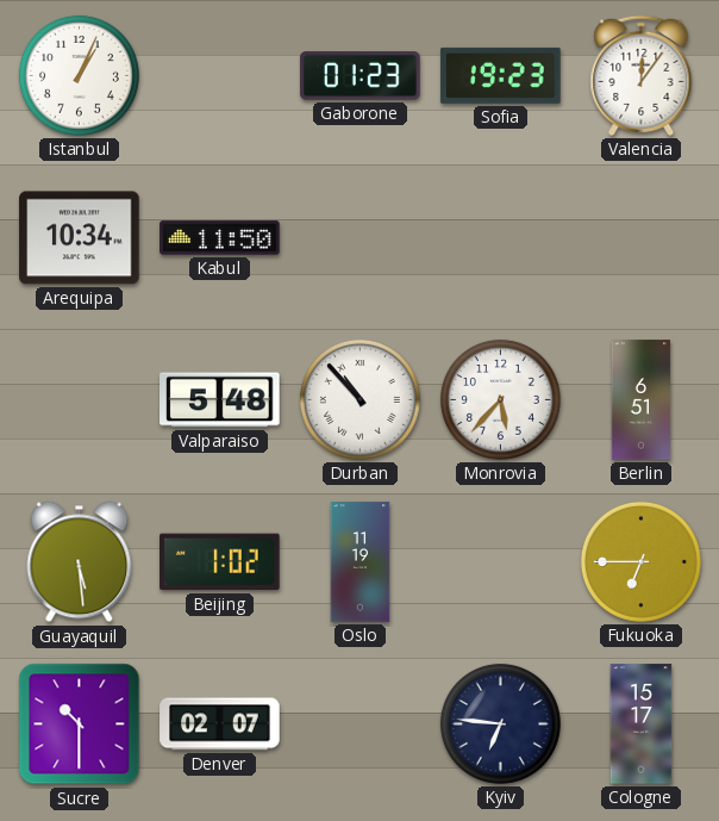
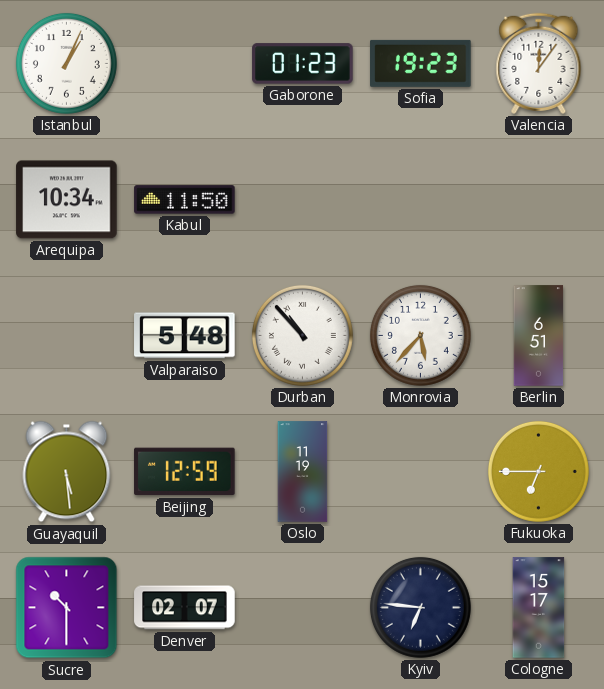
Beijing: 1:02 -> 12:59 (185, 472)
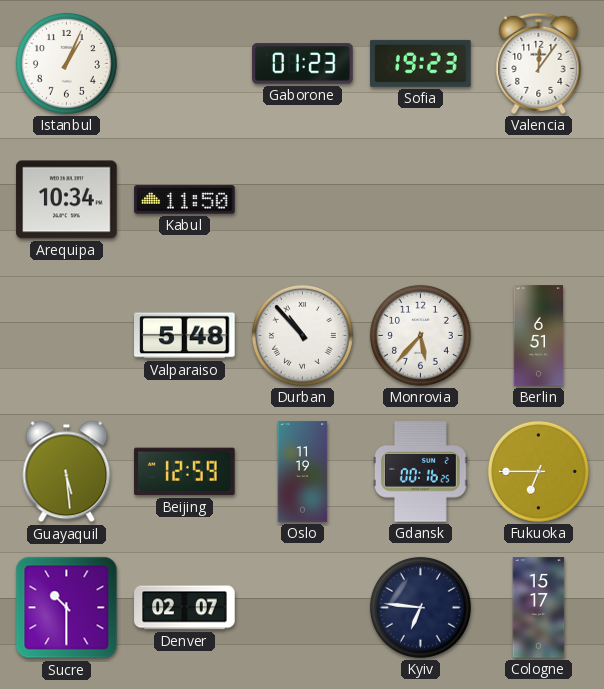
Gdansk: none -> 00:16 (420, 472)
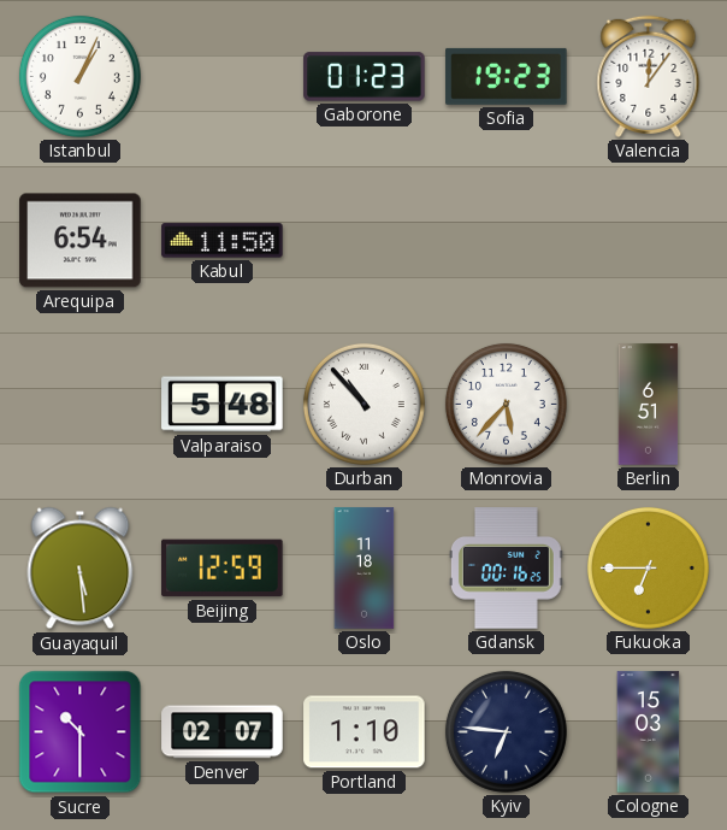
Arequipa: 10:34 -> 6:54 (81, 241)
Oslo: 11:19 -> 11:18 (365, 569)
Portland: none -> 1:10 (365, 732)
Cologne: 15:17 -> 15:03 (649, 732)
